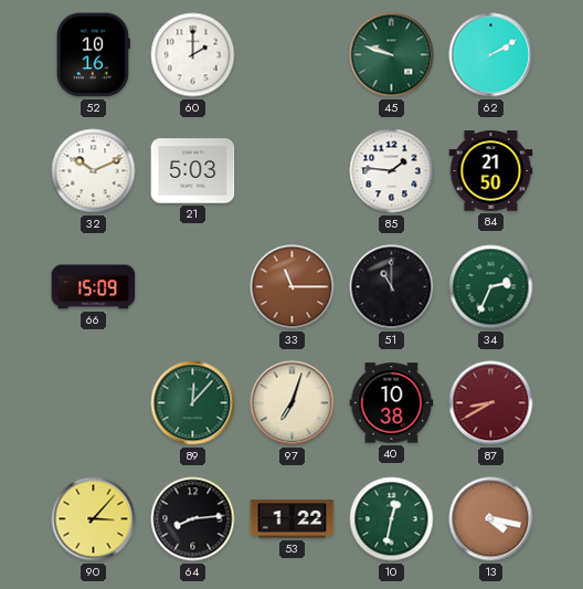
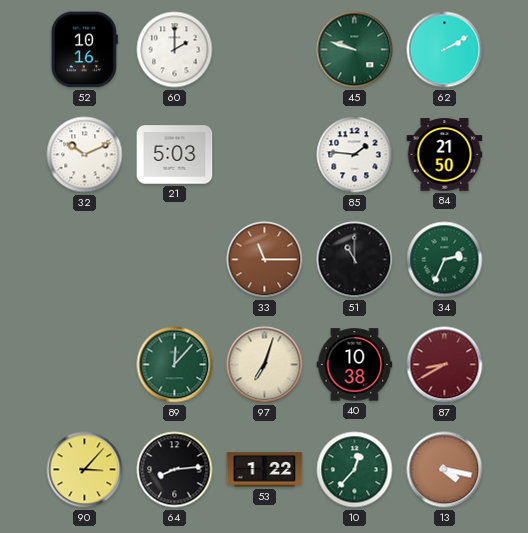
66: 15:09 -> none (94, 287)
10: 12:32 -> 12:37 (355, 470)
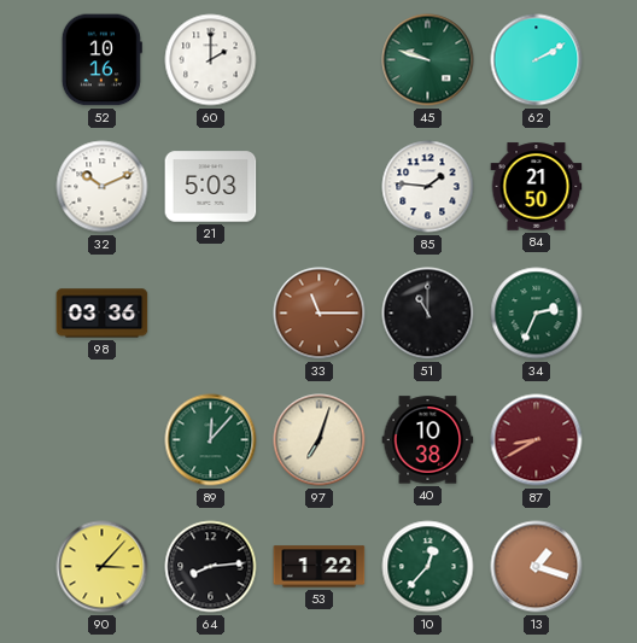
98: none -> 03:36 (103, 314)
13: 4:17 -> 1:18 (537, 567)
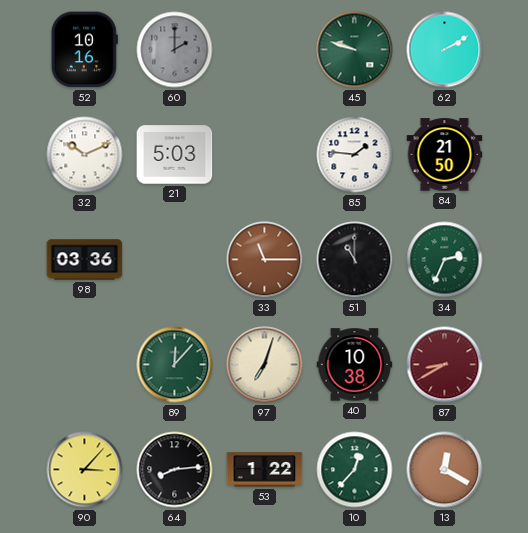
60 dial: white -> grey (175, 50)
13: 1:18 -> 12:20 (445, 470)
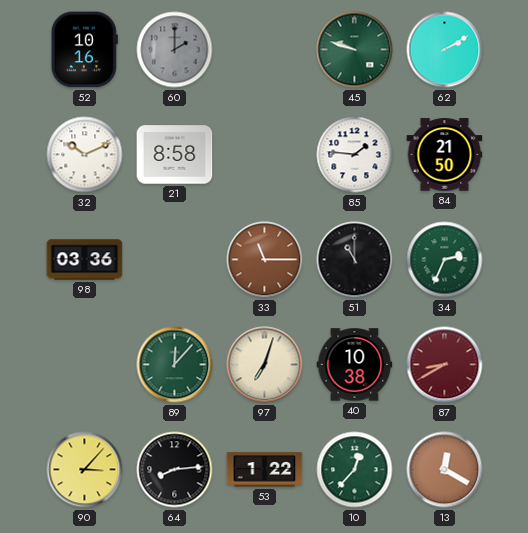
21: 5:03 -> 8:58 (175, 155)
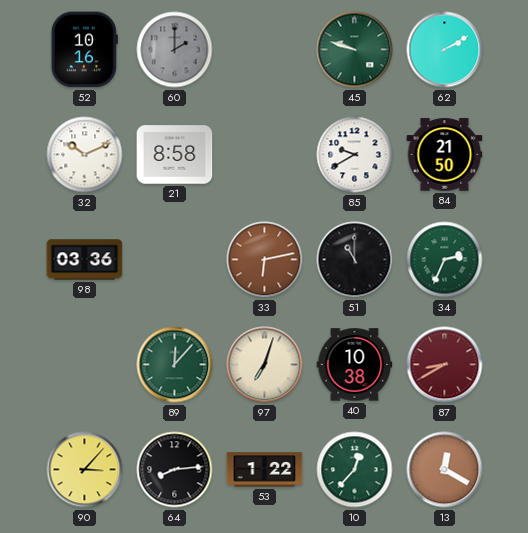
85: 1:46 -> 9:40 (355, 155)
33: 11:15 -> 6:13 (265, 260)
